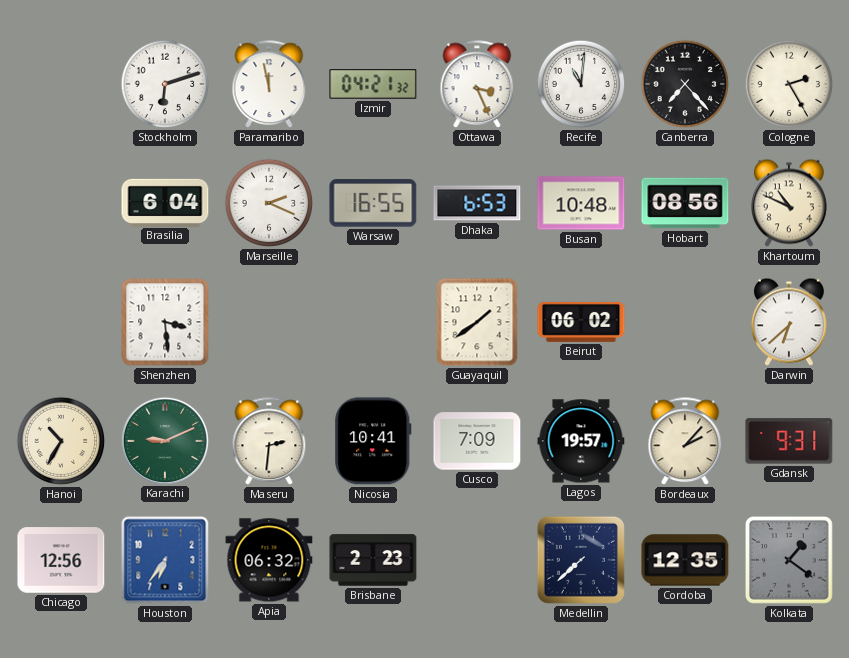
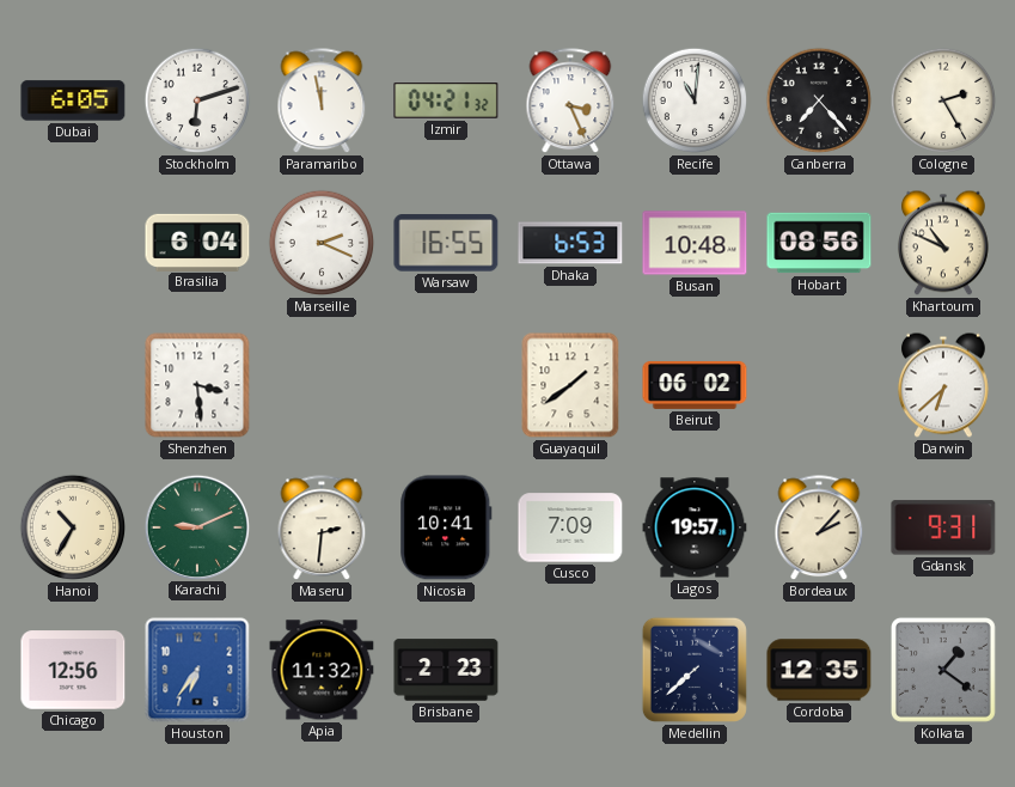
Dubai: none -> 6:05 (73, 100)
Apia: 06:32 -> 11:32 (322, 670)
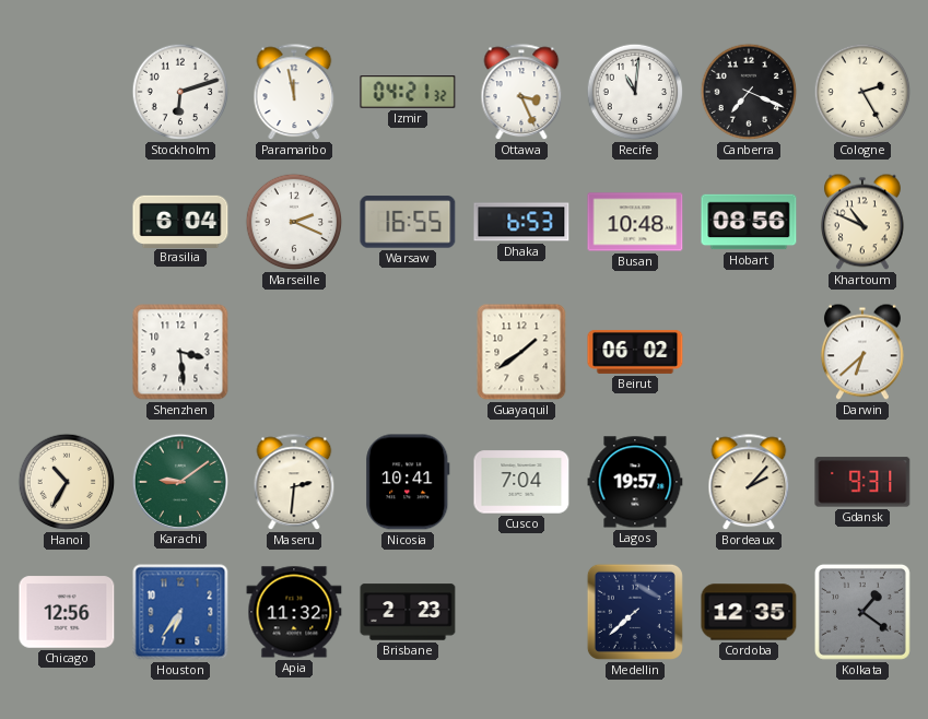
Dubai: 6:05 -> none (73, 100)
Canberra: 7:23 -> 7:19 (749, 92)
Karachi: 9:11 -> 9:09 (179, 481)
Cusco: 7:09 -> 7:04 (521, 482)
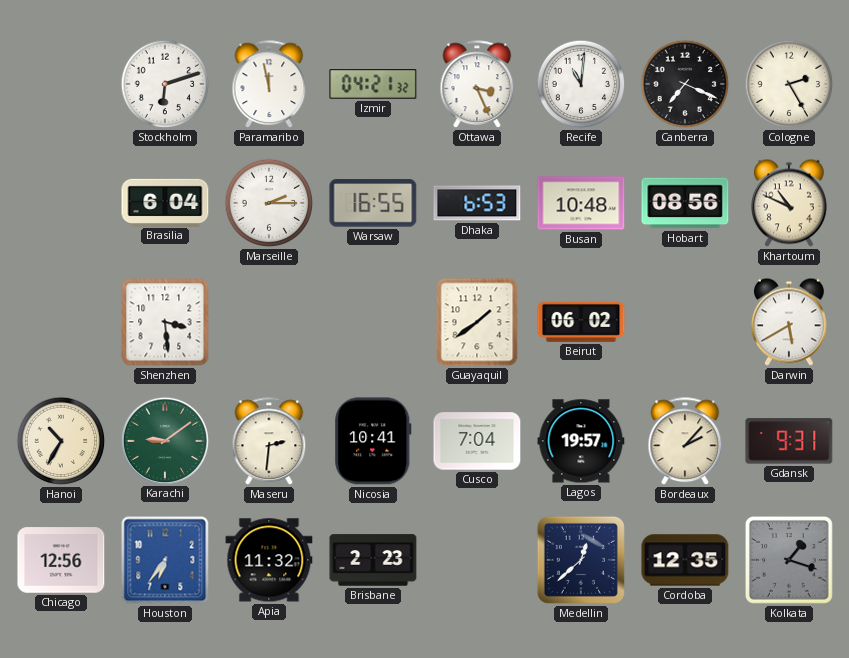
Marseille: 2:19 -> 2:15 (269, 203)
Darwin: 6:38 -> 5:40 (789, 322)
Medellin: 7:38 -> 12:38 (581, 560)
Kolkata: 1:21 -> 1:18 (789, 560)
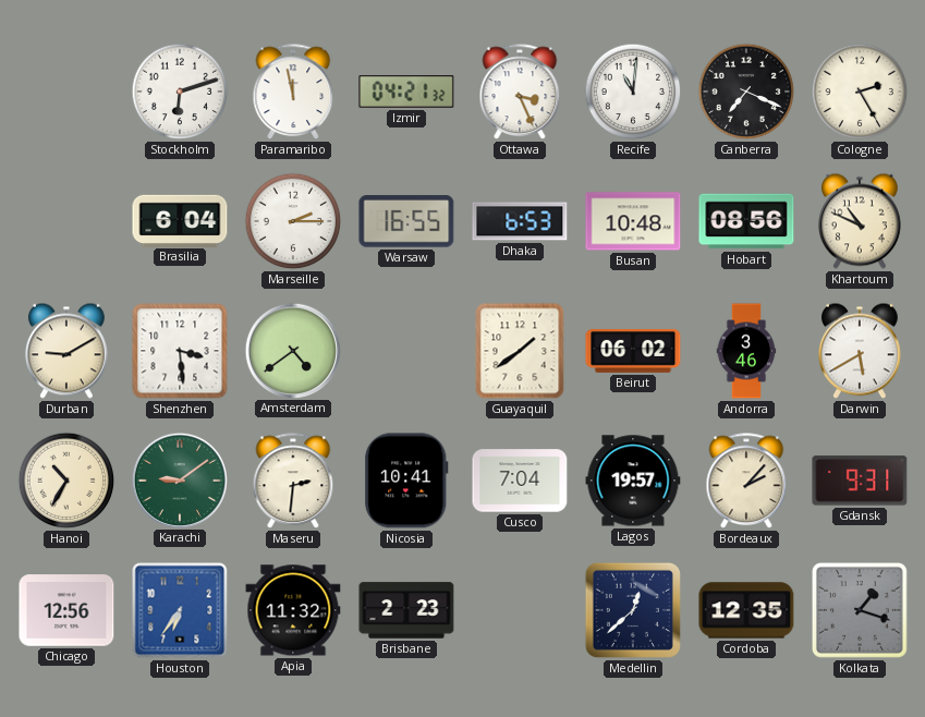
Durban: none -> 9:10 (66, 351)
Amsterdam: none -> 4:39 (292, 350)
Andorra: none -> 3:46 (746, 351)
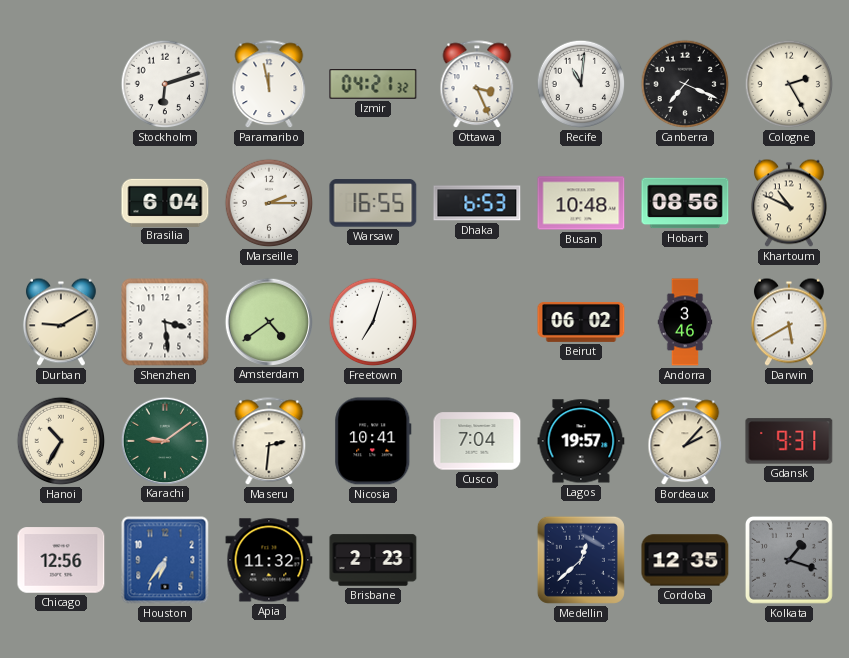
Freetown: none -> 7:03 (373, 322)
Guayaquil: 1:39 -> none (520, 351)
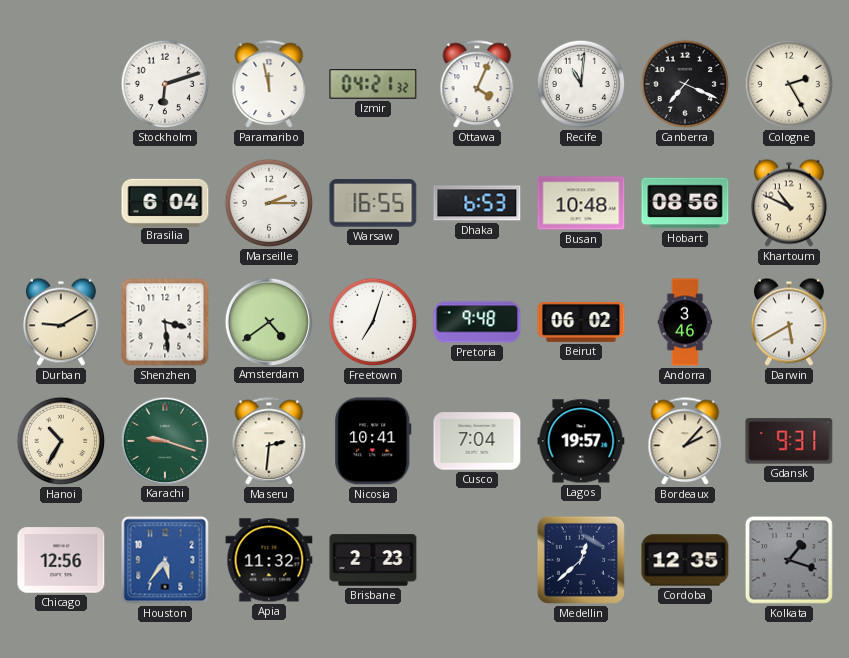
Ottawa: 3:26 -> 4:04 (477, 85)
Pretoria: none -> 9:48 (477, 322)
Karachi: 9:09 -> 9:18 (164, 440)
Houston: 6:36 -> 5:36 (165, 560)
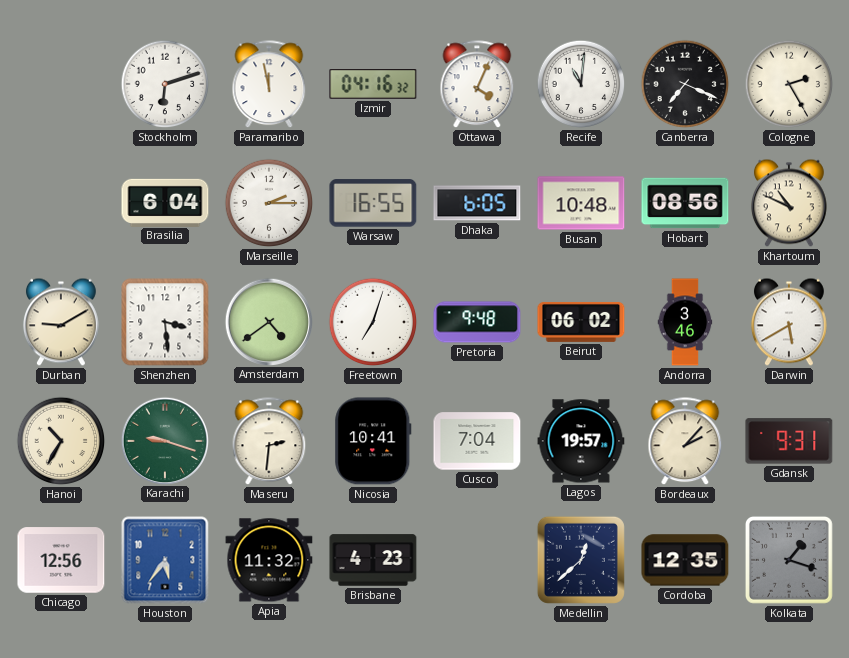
Izmir: 04:21 -> 04:16 (373, 85)
Dhaka: 6:53 -> 6:05 (477, 203)
Brisbane: 2:23 -> 4:23 (373, 560)
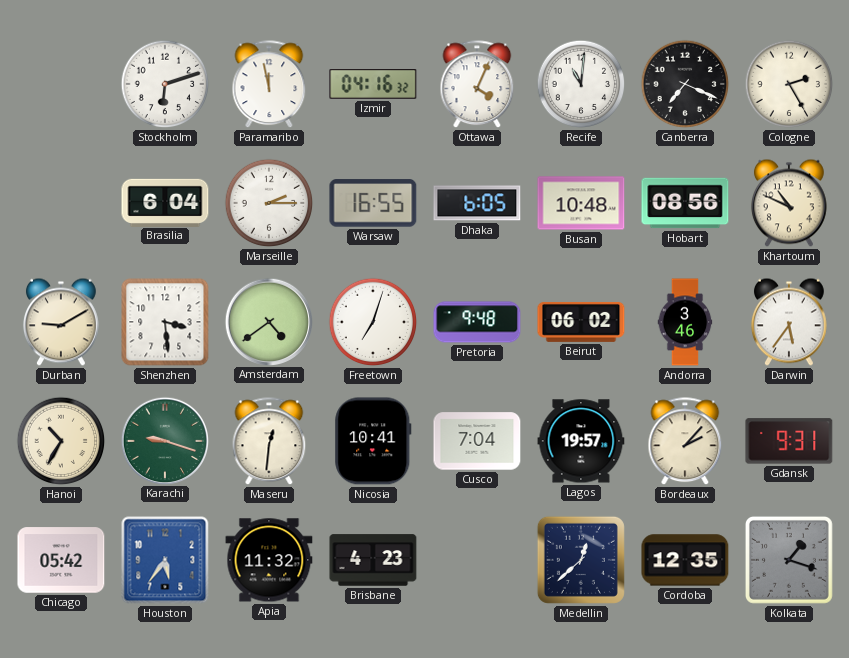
Darwin: 5:40 -> 5:36 (789, 322)
Maseru: 2:31 -> 12:31 (269, 442)
Chicago: 12:56 -> 05:42 (61, 560)
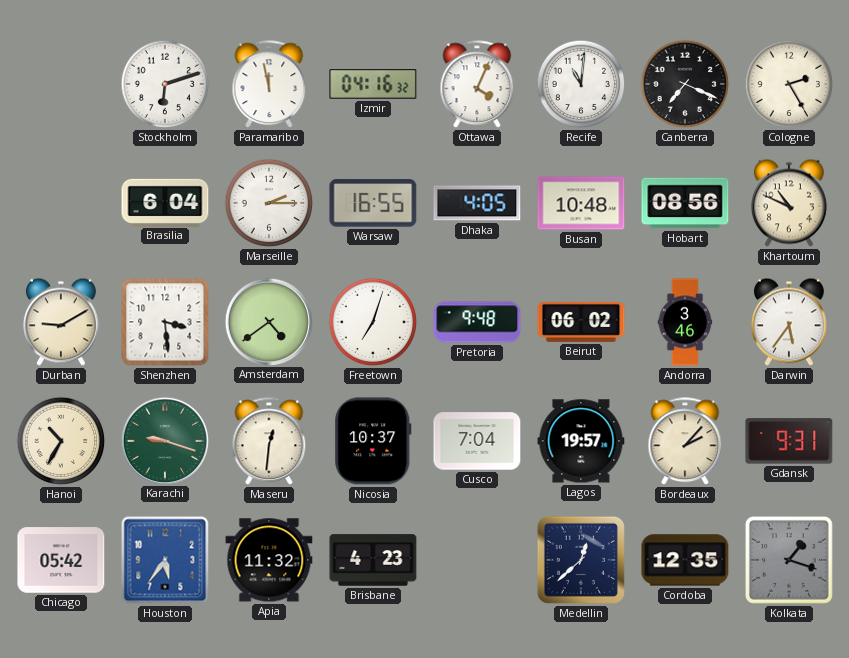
Dhaka: 6:05 -> 4:05 (477, 203)
Nicosia: 10:41 -> 10:37 (373, 441)
